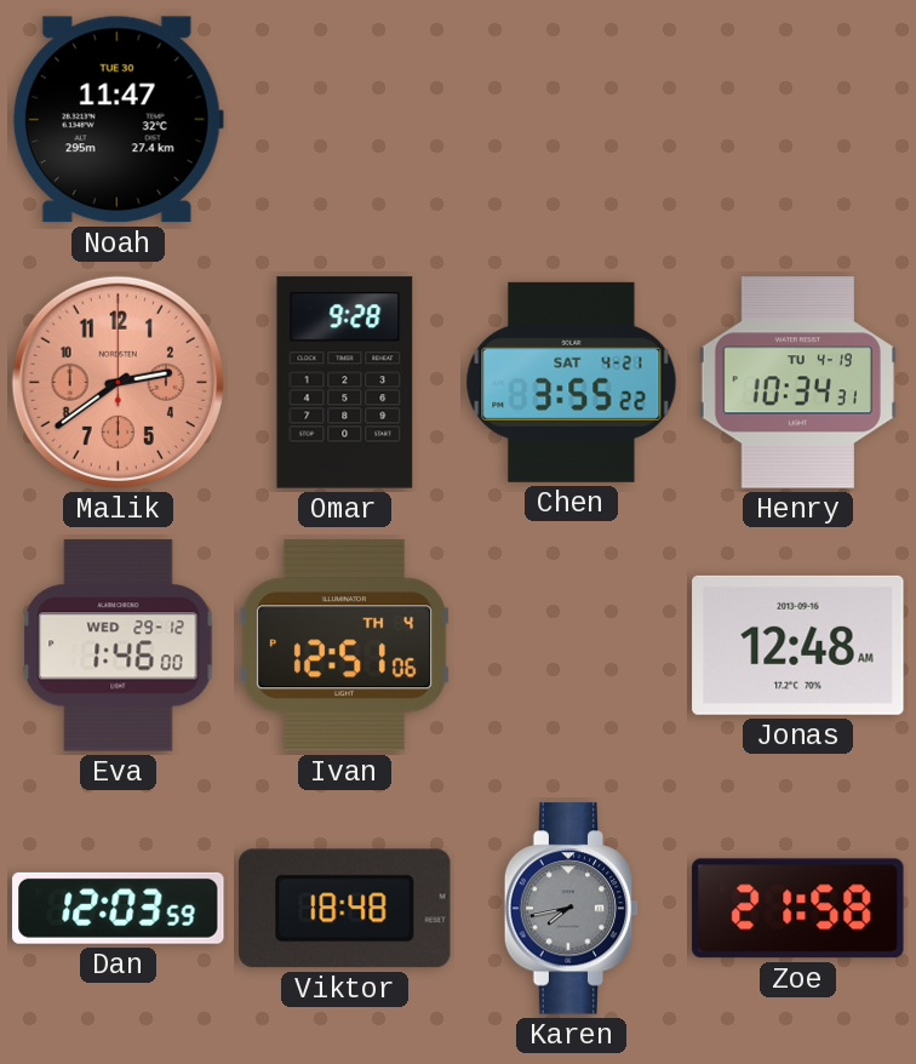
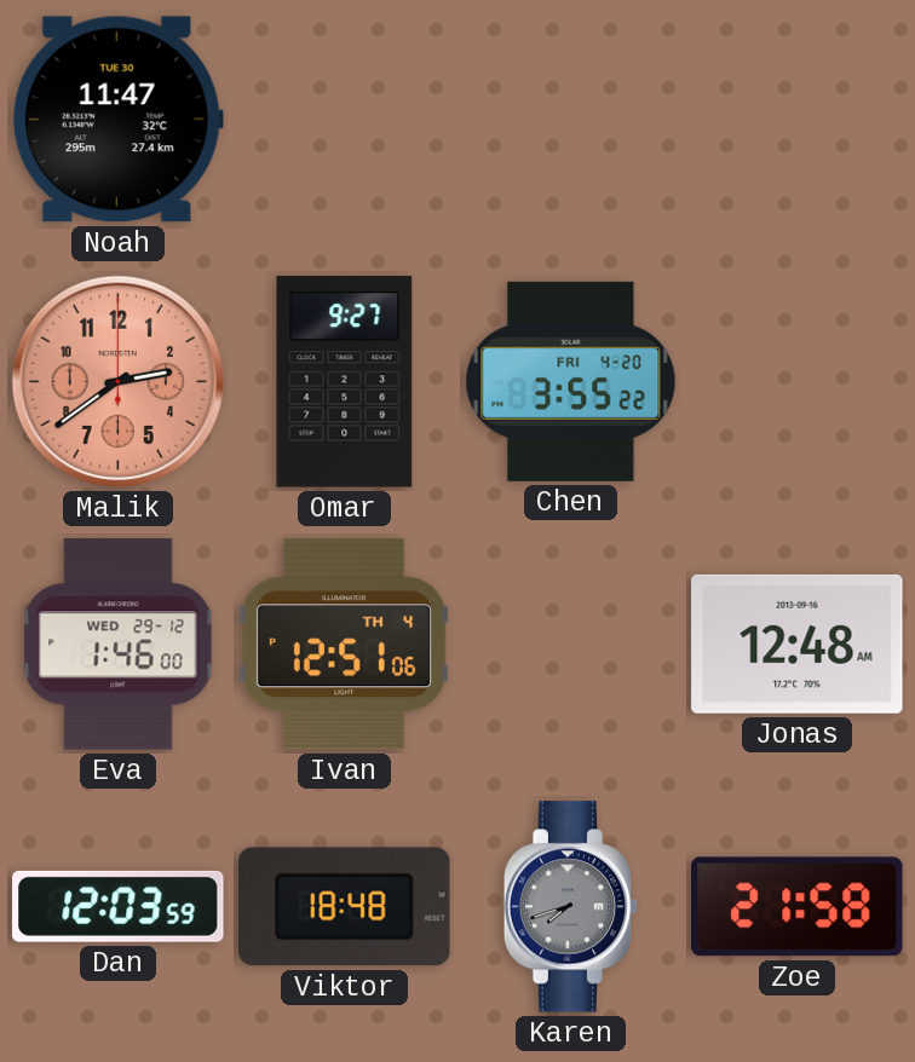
Omar: 9:28 -> 9:27 (345, 382)
Chen date: SAT 4-21 -> FRI 4-20 (571, 381)
Henry: 10:34 -> none (797, 383)
Karen: 7:43 -> 7:42 (571, 907)
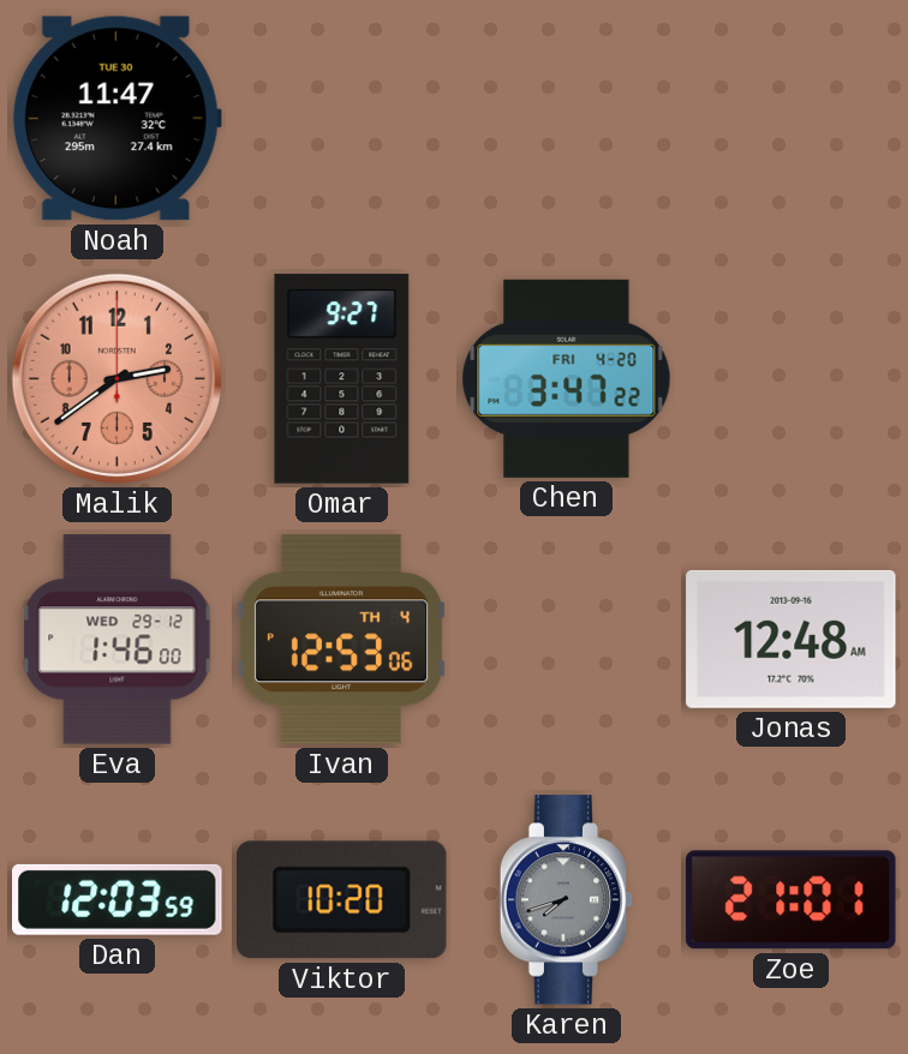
Chen: 3:55 -> 3:47 (567, 378)
Ivan: 12:51 -> 12:53 (342, 640)
Viktor: 18:48 -> 10:20 (342, 900)
Zoe: 21:58 -> 21:01 (791, 900)
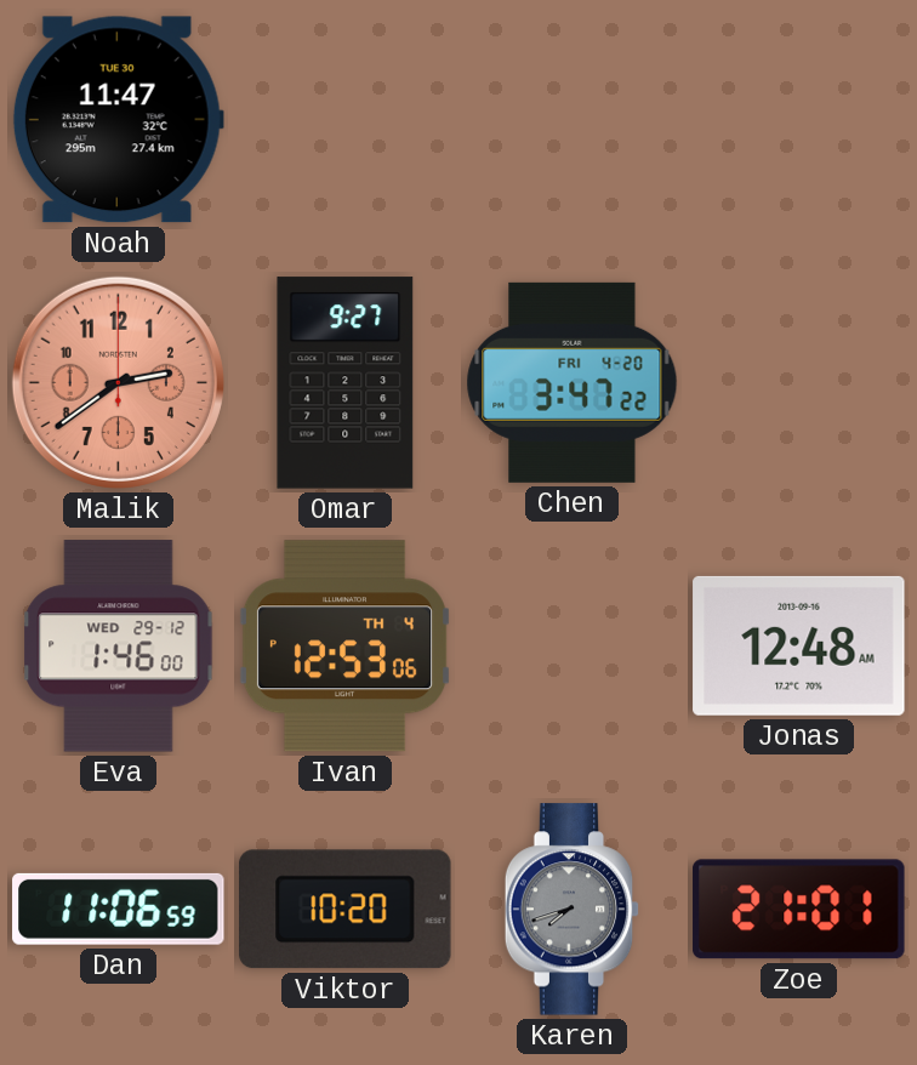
Dan: 12:03 -> 11:06 (119, 909)
